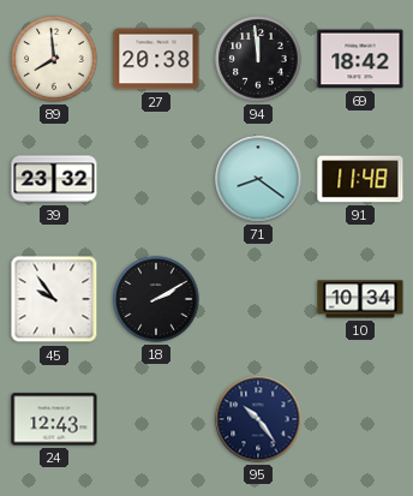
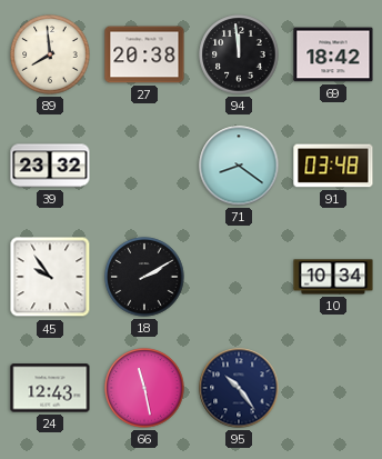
91: 11:48 -> 03:48 (333, 166)
66: none -> 11:28 (144, 388)
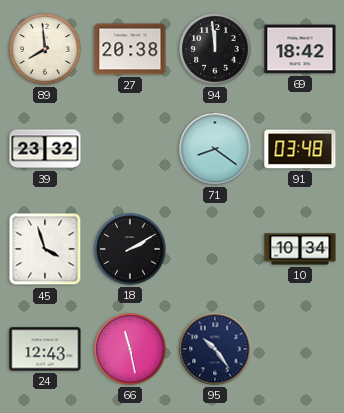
45: 9:54 -> 3:57 (45, 249)
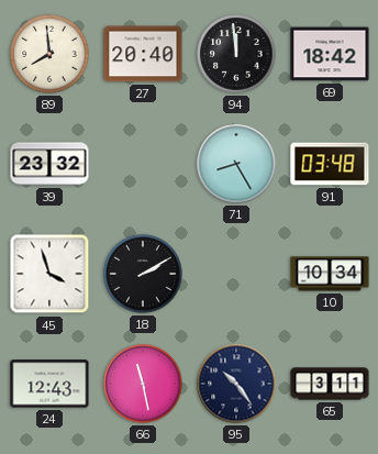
27: 20:38 -> 20:40 (143, 54)
71: 8:21 -> 8:25 (236, 164)
65: none -> 3:11 (330, 384)
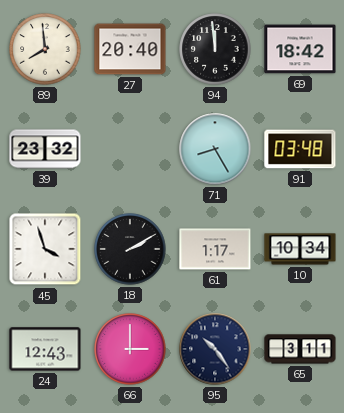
61: none -> 1:17 (215, 249)
66: 11:28 -> 3:00 (130, 349)
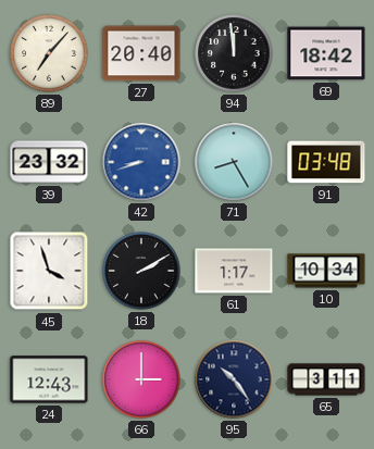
89: 7:59 -> 7:07 (49, 53)
42: none -> 8:42 (141, 162)
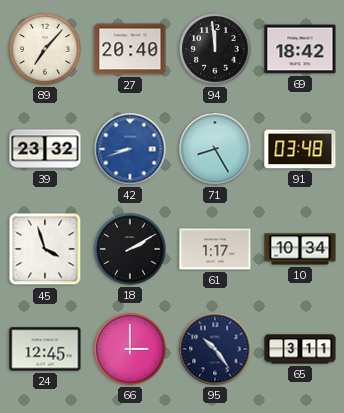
24: 12:43 -> 12:45 (45, 349)
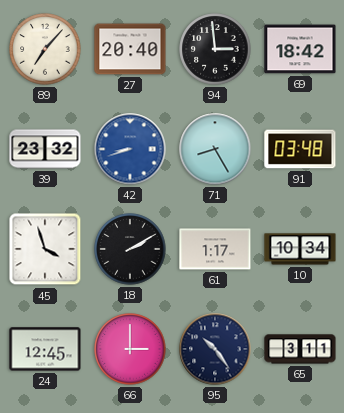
94: 11:59 -> 2:59 (215, 49)
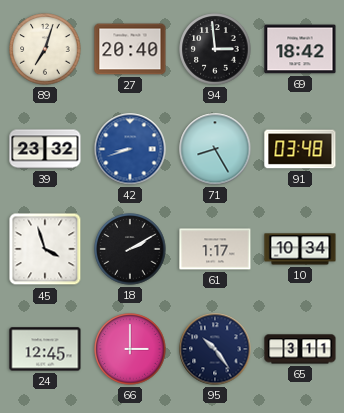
89: 7:07 -> 7:03 (45, 49)
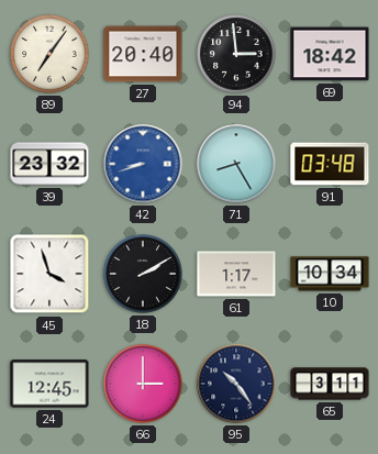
89: 7:03 -> 7:06 (49, 54)
